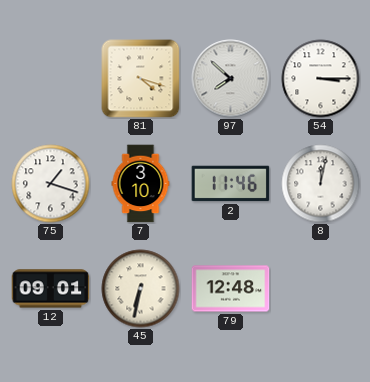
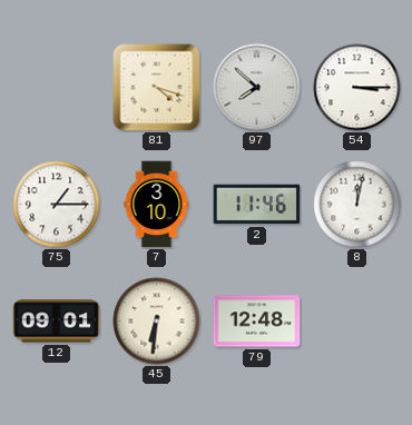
75: 1:18 -> 1:15 (57, 205)
45: 6:32 -> 6:31 (157, 322)
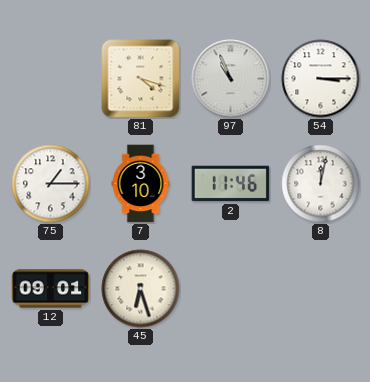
97: 7:52 -> 10:56 (231, 79)
45: 6:31 -> 6:27 (141, 289)
79: 12:48 -> none (257, 322)
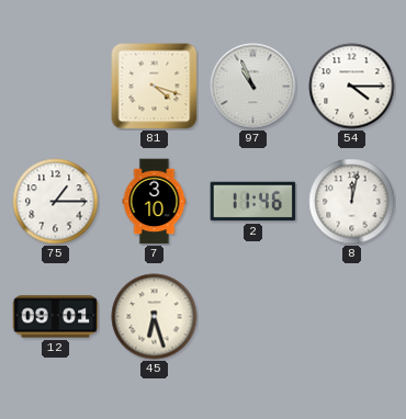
54: 3:15 -> 4:15 (352, 87)
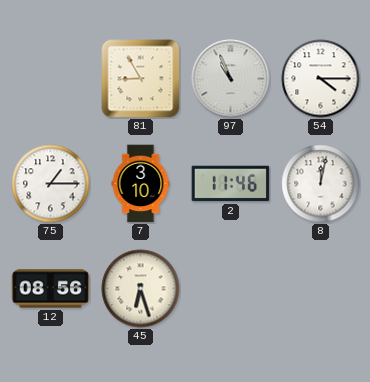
81: 4:18 -> 8:55 (141, 79)
12: 09:01 -> 08:56 (51, 289)
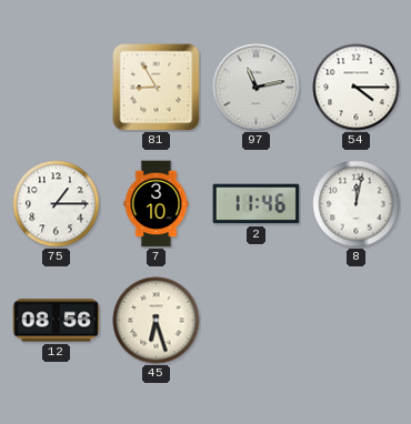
97: 10:56 -> 11:13 (257, 88)
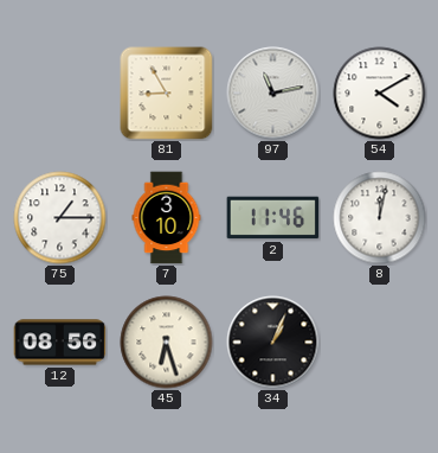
54: 4:15 -> 4:10 (380, 94)
34: none -> 1:04 (273, 343)
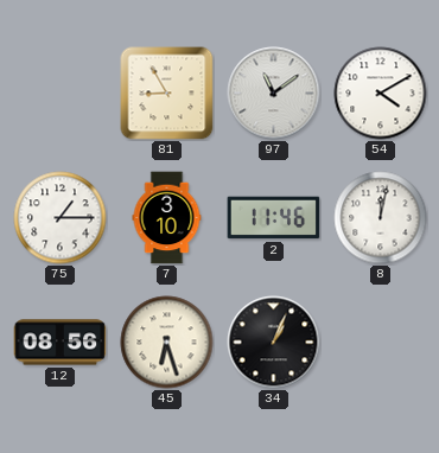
97: 11:13 -> 11:09 (274, 94)
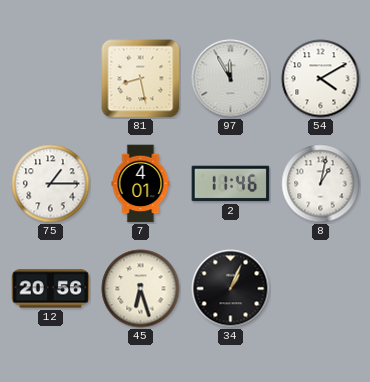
81: 8:55 -> 8:28 (141, 79)
97: 11:09 -> 11:55 (231, 79)
7: 3:10 -> 4:01 (141, 184)
8: 12:02 -> 1:02 (321, 184)
12: 08:56 -> 20:56 (51, 289)
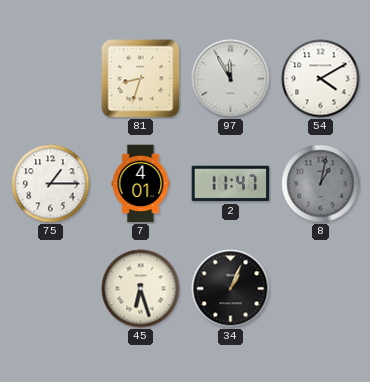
81: 8:28 -> 8:33 (141, 79)
2: 11:46 -> 11:47 (231, 184)
8 dial: white -> grey (321, 184)
12: 20:56 -> none (51, 289)
